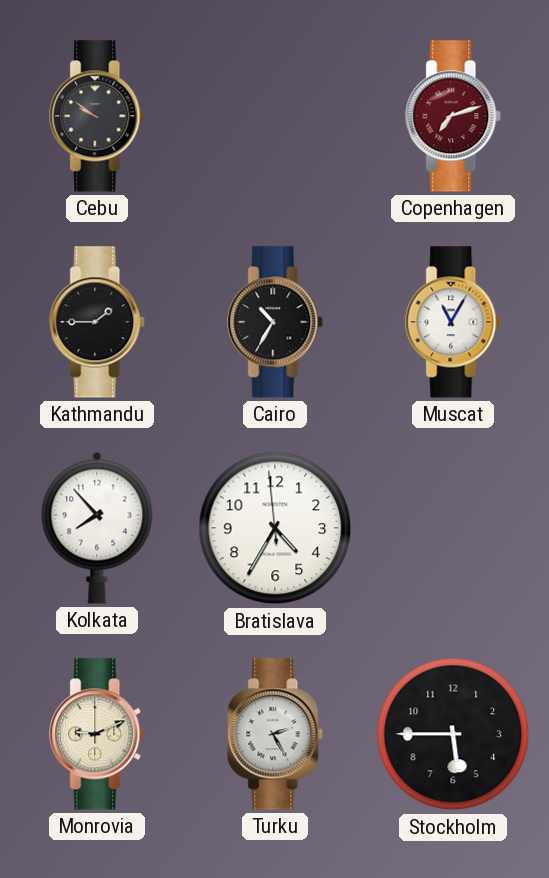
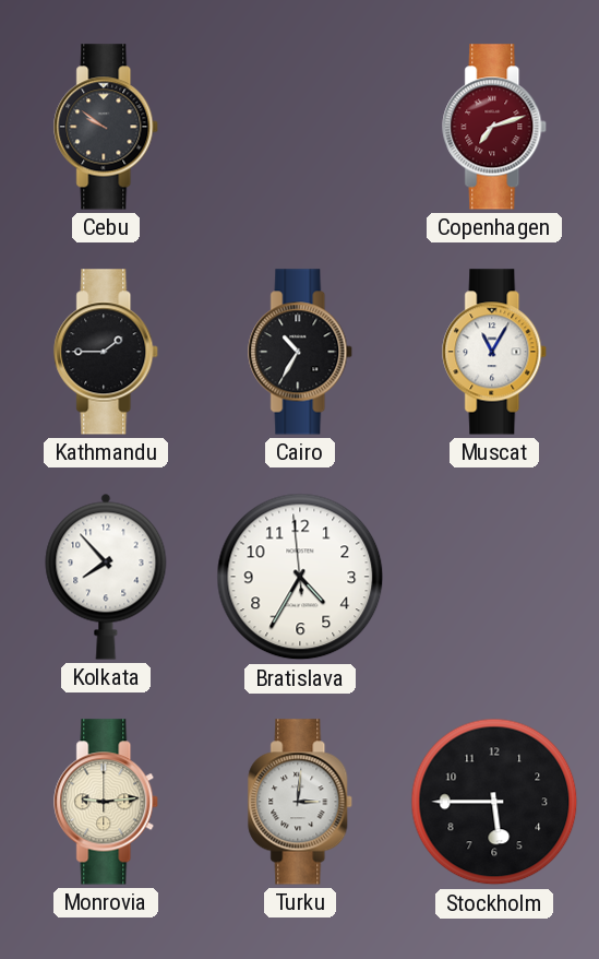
Monrovia: 9:11 -> 9:14 (107, 802)
Turku: 2:25 -> 3:01 (301, 802)
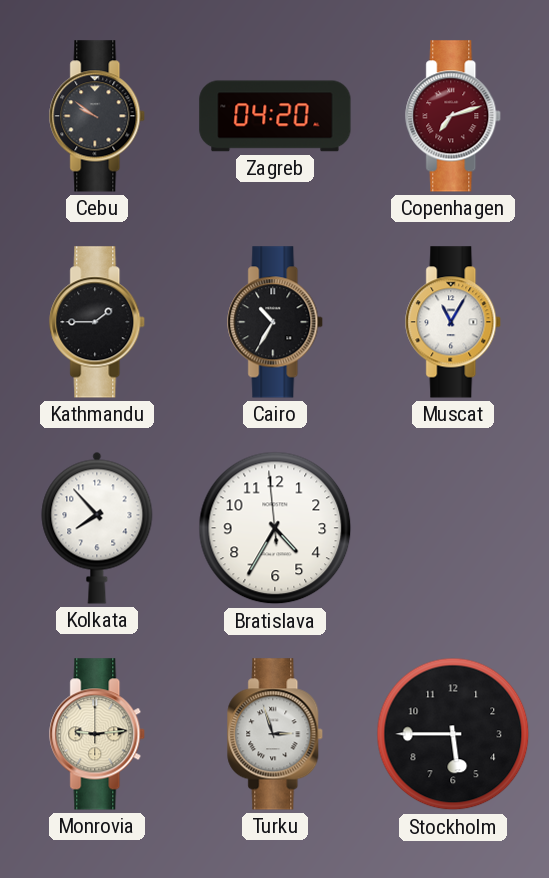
Zagreb: none -> 04:20 (275, 116)
Turku: 3:01 -> 2:57 (276, 734)
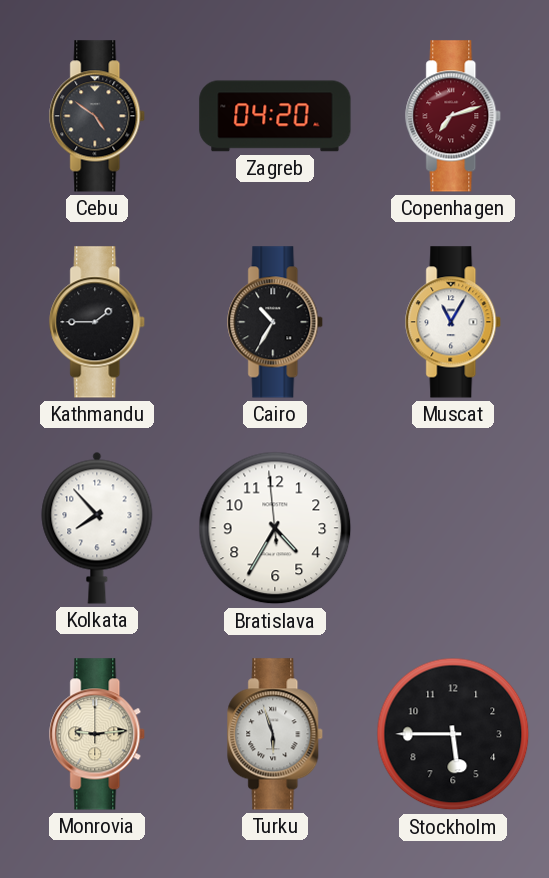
Cebu: 9:51 -> 4:51 (98, 116)
Turku: 2:57 -> 5:57 (276, 734)
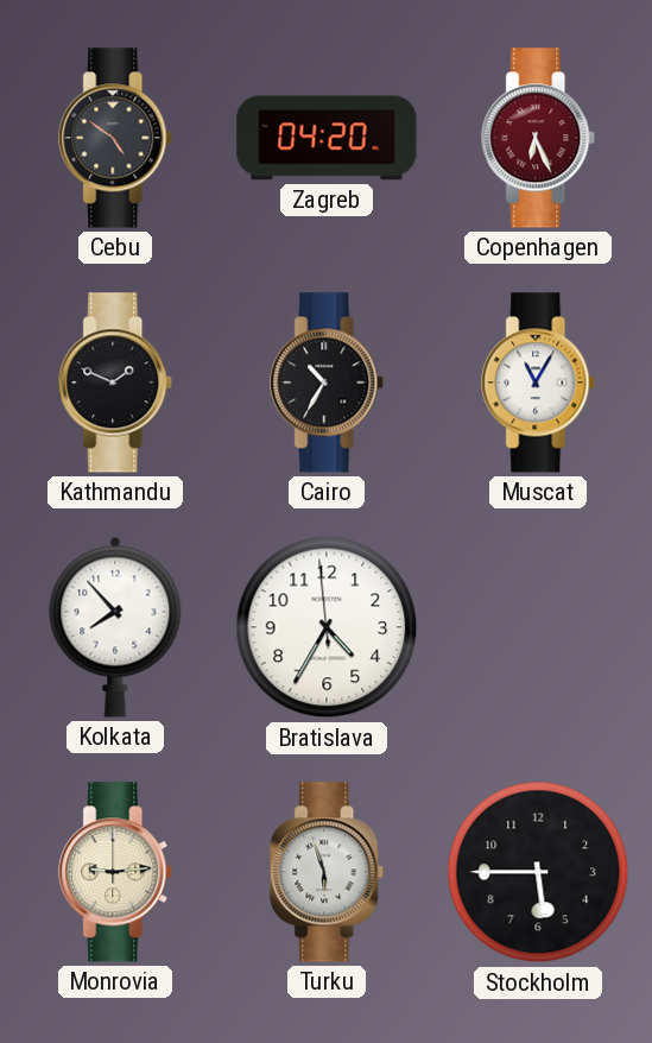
Copenhagen: 7:12 -> 6:26 (539, 138)
Kathmandu: 1:45 -> 1:49 (116, 383)
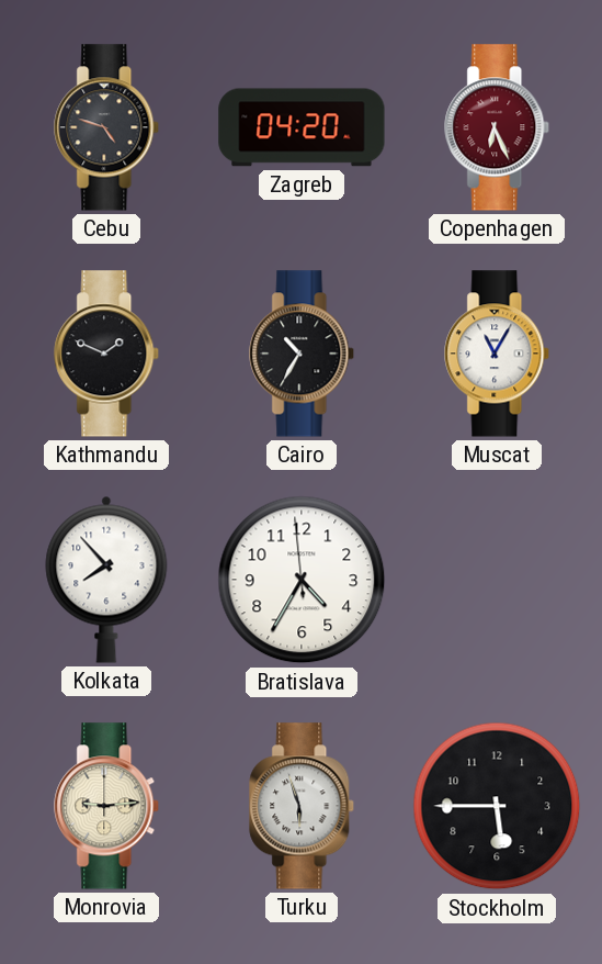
Cebu: 4:51 -> 4:48 (107, 127)
